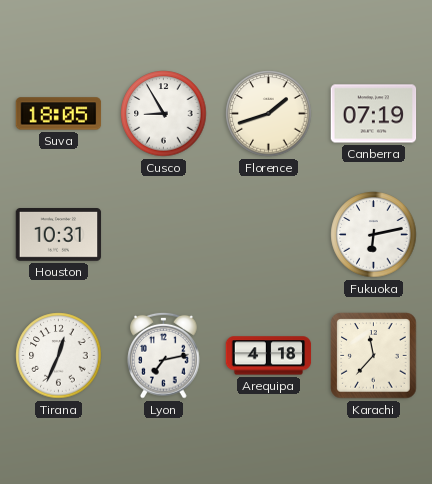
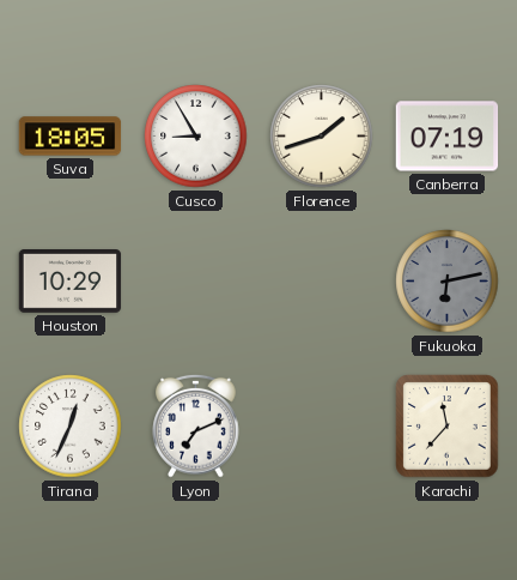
Houston: 10:31 -> 10:29 (71, 282)
Fukuoka dial: white -> grey (448, 282)
Lyon: 7:13 -> 7:11 (196, 425)
Arequipa: 4:18 -> none (269, 356)
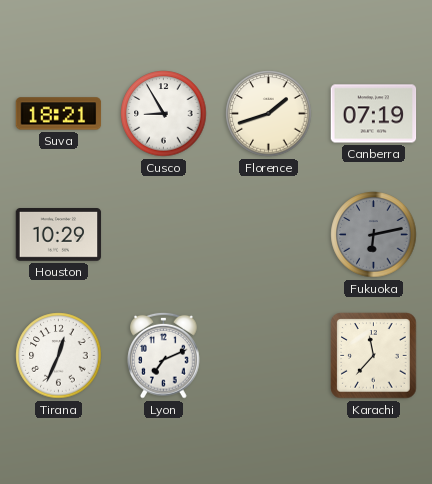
Suva: 18:05 -> 18:21 (59, 114)
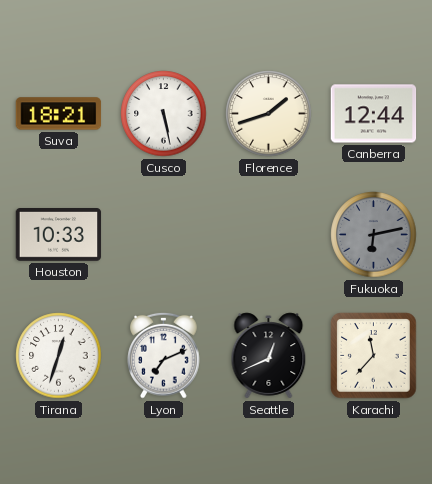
Cusco: 8:55 -> 5:28 (164, 114)
Canberra: 07:19 -> 12:44 (374, 114)
Houston: 10:29 -> 10:33 (59, 235)
Tirana: 12:34 -> 12:33 (59, 356)
Seattle: none -> 12:41 (269, 356)
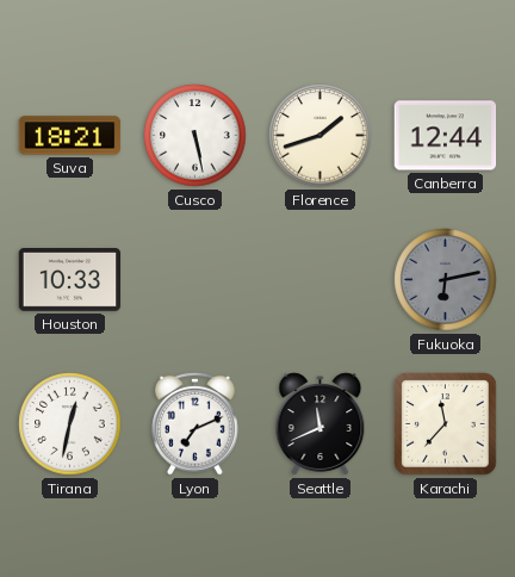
Tirana: 12:33 -> 12:32 (70, 424)
Seattle: 12:41 -> 11:41 (321, 424)
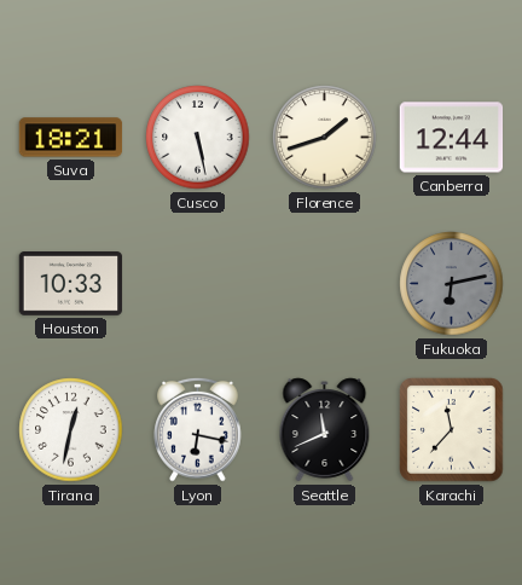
Lyon: 7:11 -> 6:17 (198, 429)
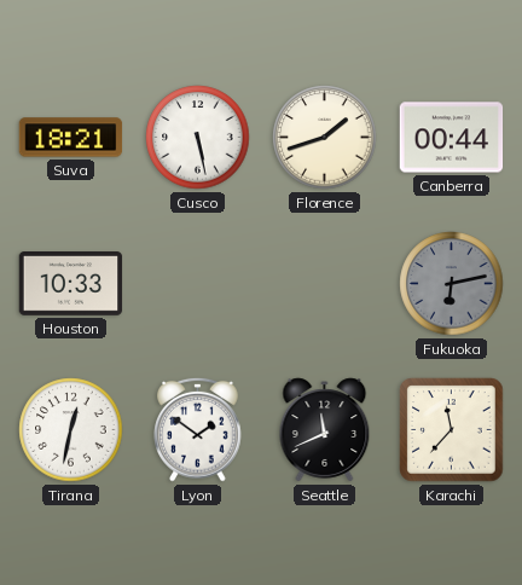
Canberra: 12:44 -> 00:44 (452, 138)
Lyon: 6:17 -> 1:51 (198, 429)
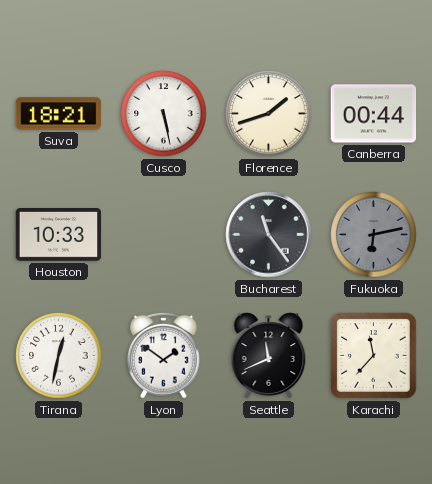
Bucharest: none -> 11:24 (269, 235)
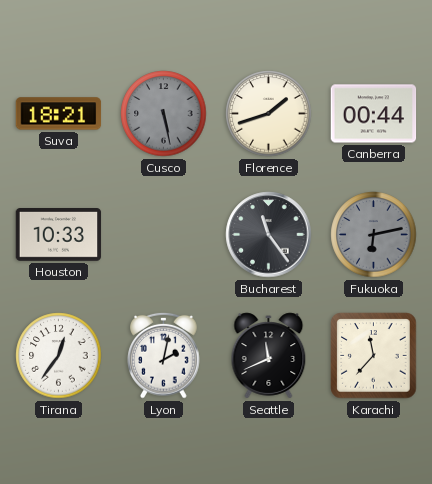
Cusco dial: white -> grey (164, 114)
Tirana: 12:32 -> 12:36 (59, 356)
Lyon: 1:51 -> 2:02 (164, 355)
